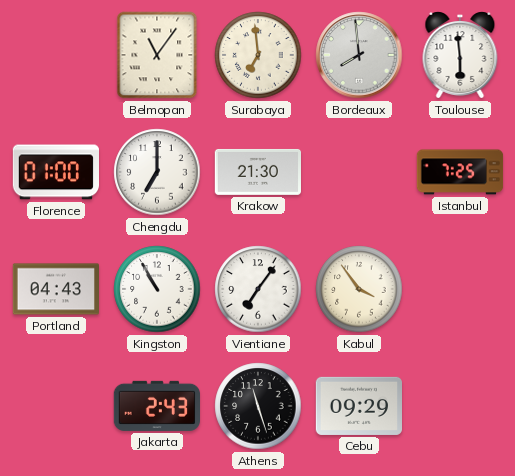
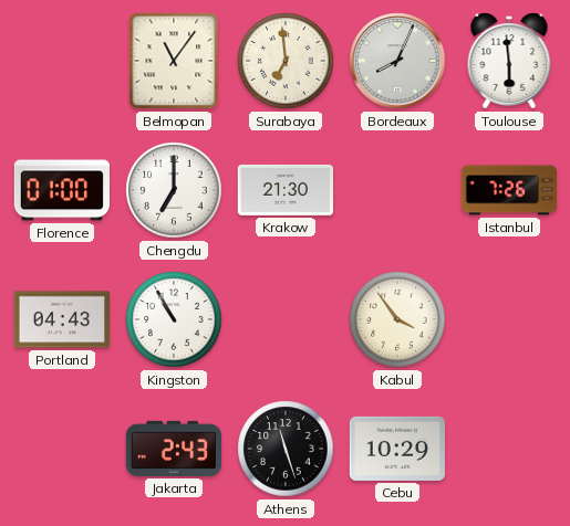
Bordeaux: 7:59 -> 8:04 (397, 61)
Istanbul: 7:25 -> 7:26 (509, 190)
Vientiane: 7:06 -> none (258, 289)
Cebu: 09:29 -> 10:29 (396, 449)
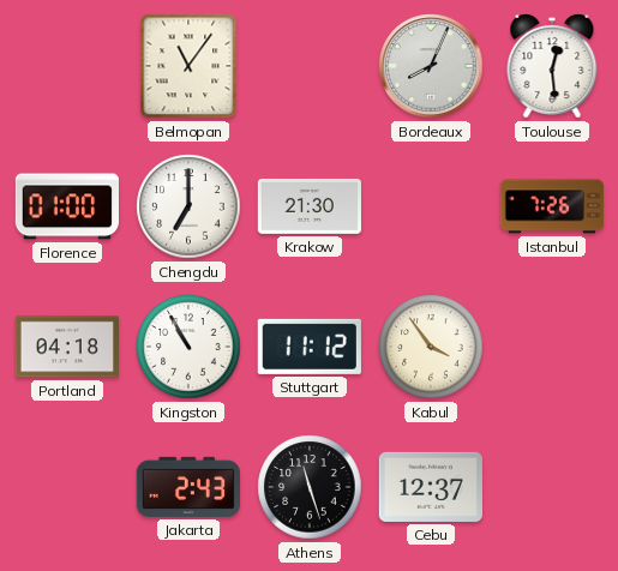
Surabaya: 6:59 -> none (286, 61)
Toulouse: 5:59 -> 12:29 (552, 66)
Portland: 04:43 -> 04:18 (66, 347)
Stuttgart: none -> 11:12 (310, 347)
Cebu: 10:29 -> 12:37 (430, 487)
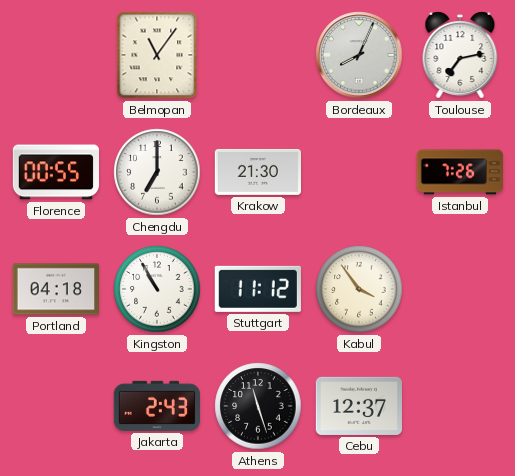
Toulouse: 12:29 -> 7:13 (460, 55)
Florence: 01:00 -> 00:55 (55, 172)
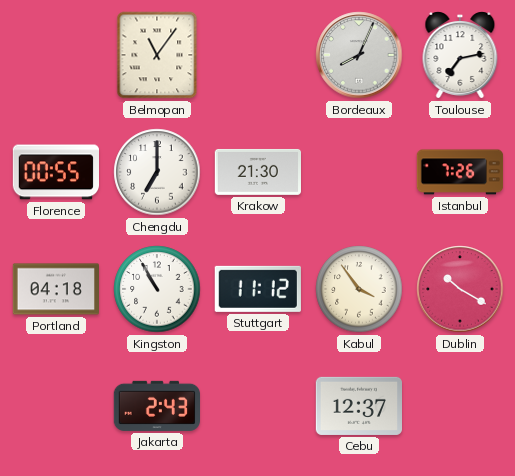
Dublin: none -> 10:20 (460, 289)
Athens: 11:27 -> none (258, 406)
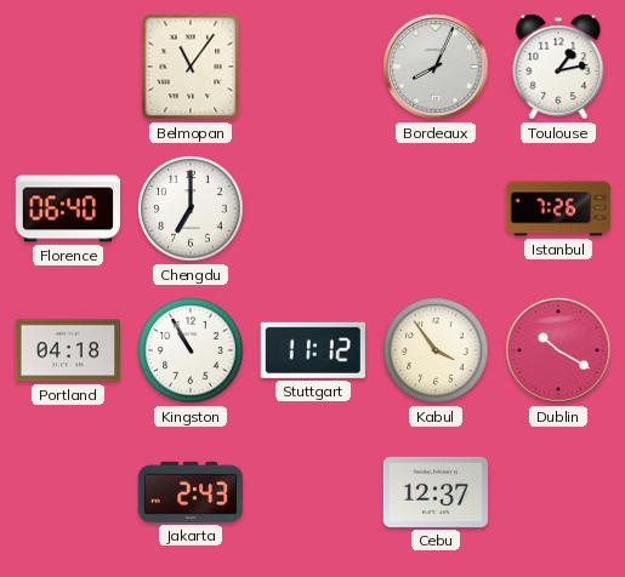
Toulouse: 7:13 -> 1:13 (558, 67)
Florence: 00:55 -> 06:40 (67, 208)
Krakow: 21:30 -> none (257, 172)
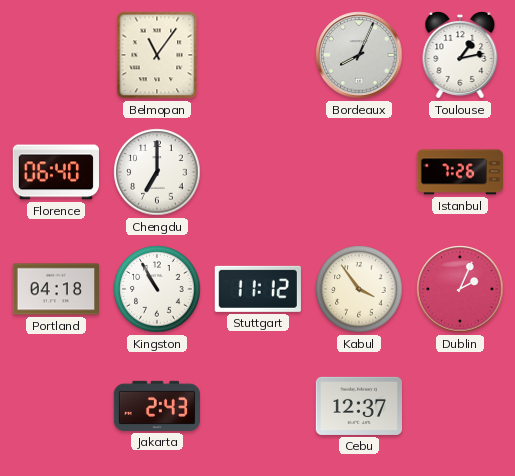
Dublin: 10:20 -> 2:04 (460, 289)
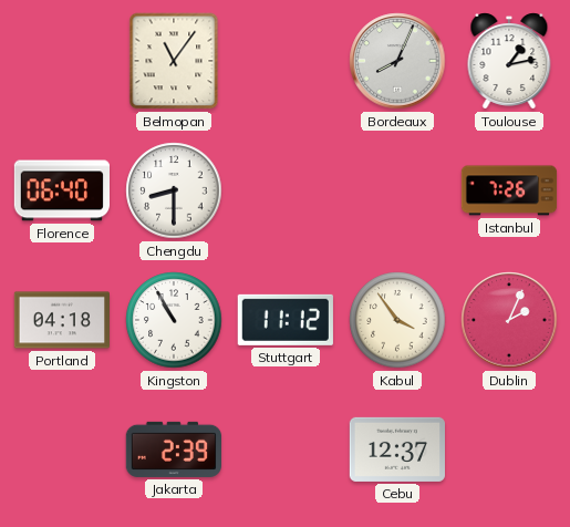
Chengdu: 7:00 -> 8:30 (174, 190)
Jakarta: 2:43 -> 2:39 (173, 449)
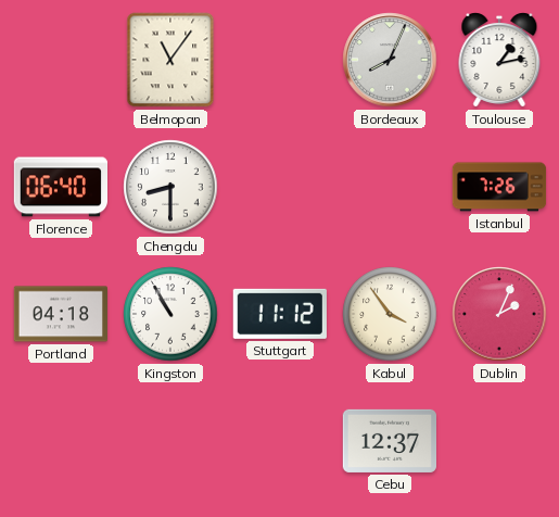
Jakarta: 2:39 -> none (173, 449)
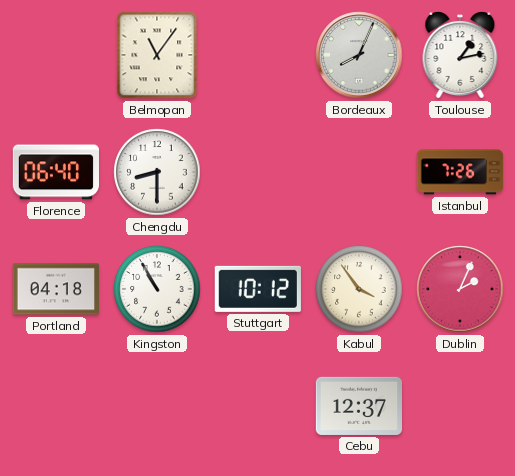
Stuttgart: 11:12 -> 10:12 (258, 289)
